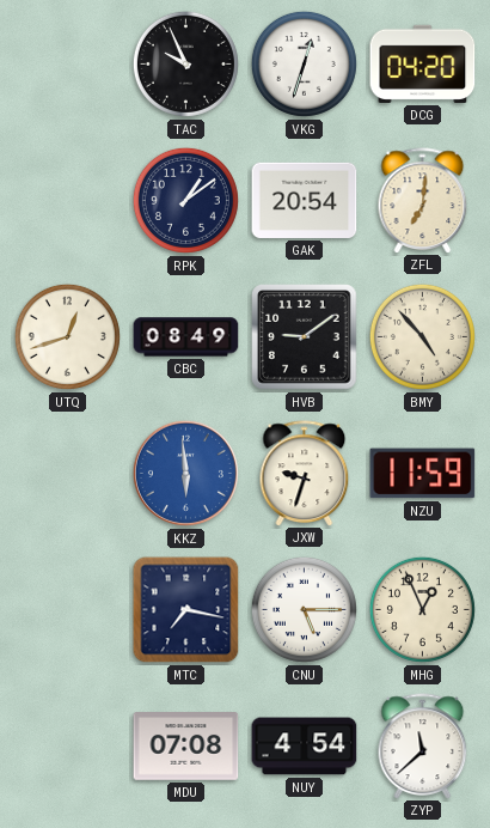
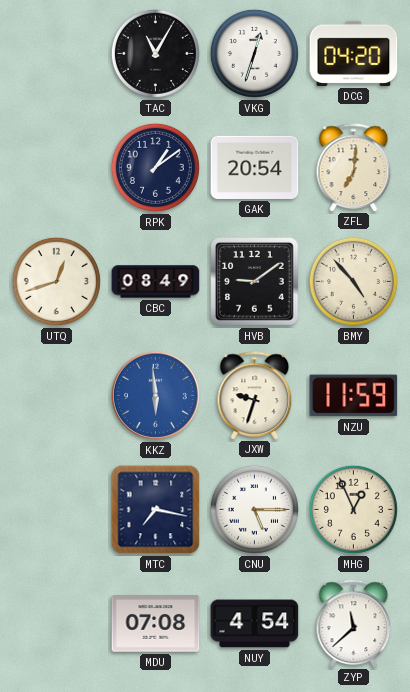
TAC: 9:56 -> 11:05 (155, 53)
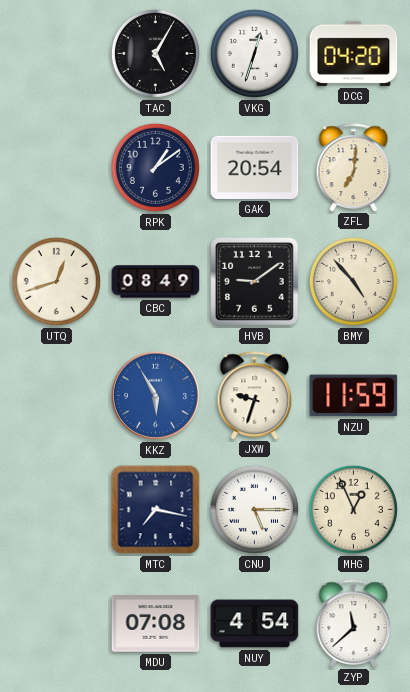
TAC: 11:05 -> 5:05 (155, 53)
KKZ: 5:59 -> 5:55 (155, 395)
